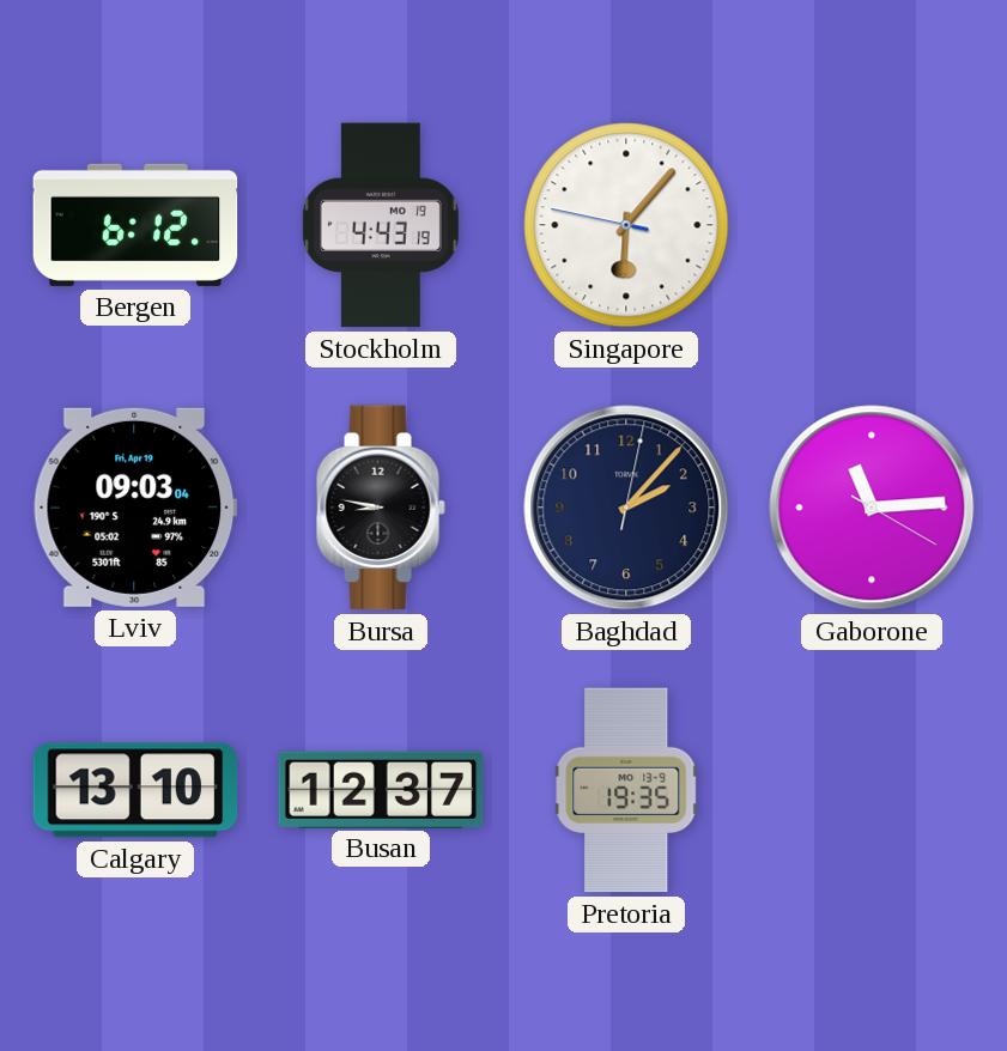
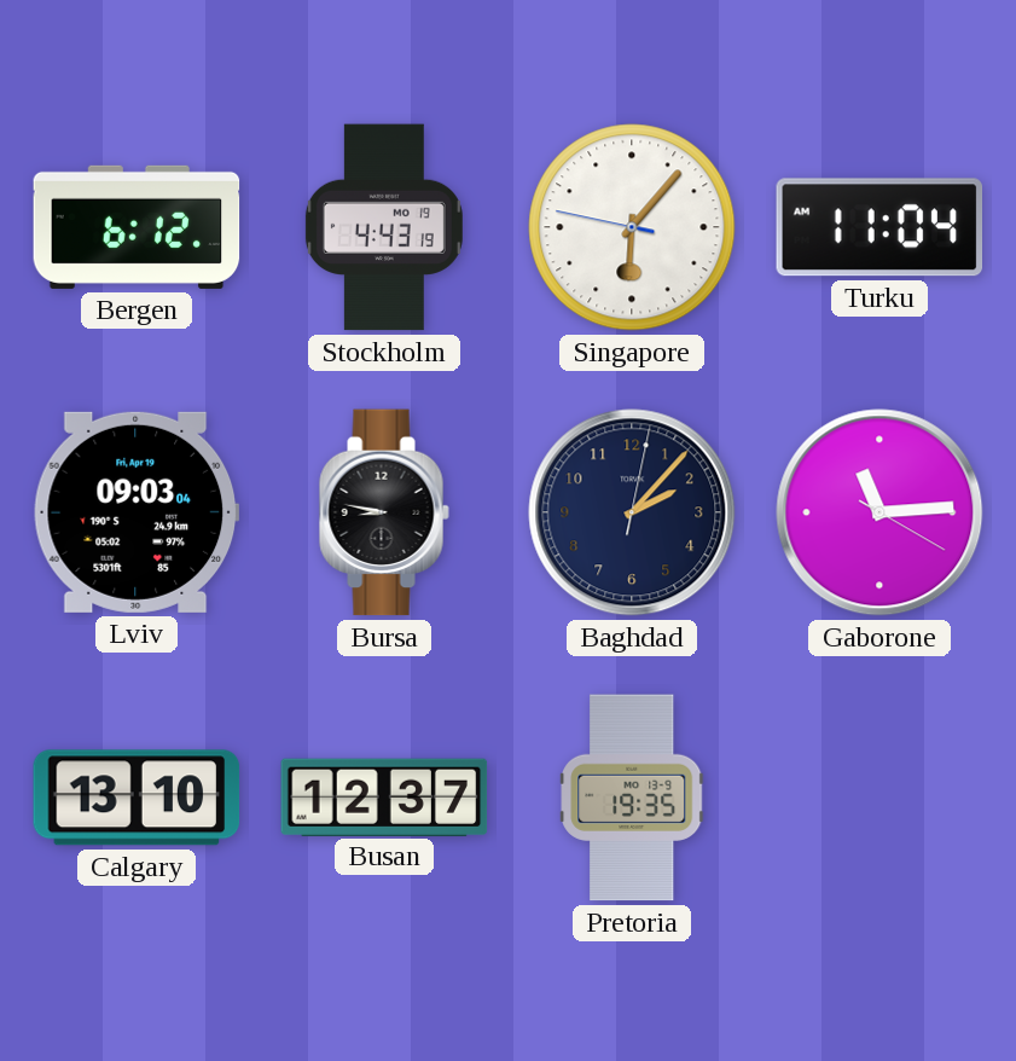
Turku: none -> 11:04 (879, 227)
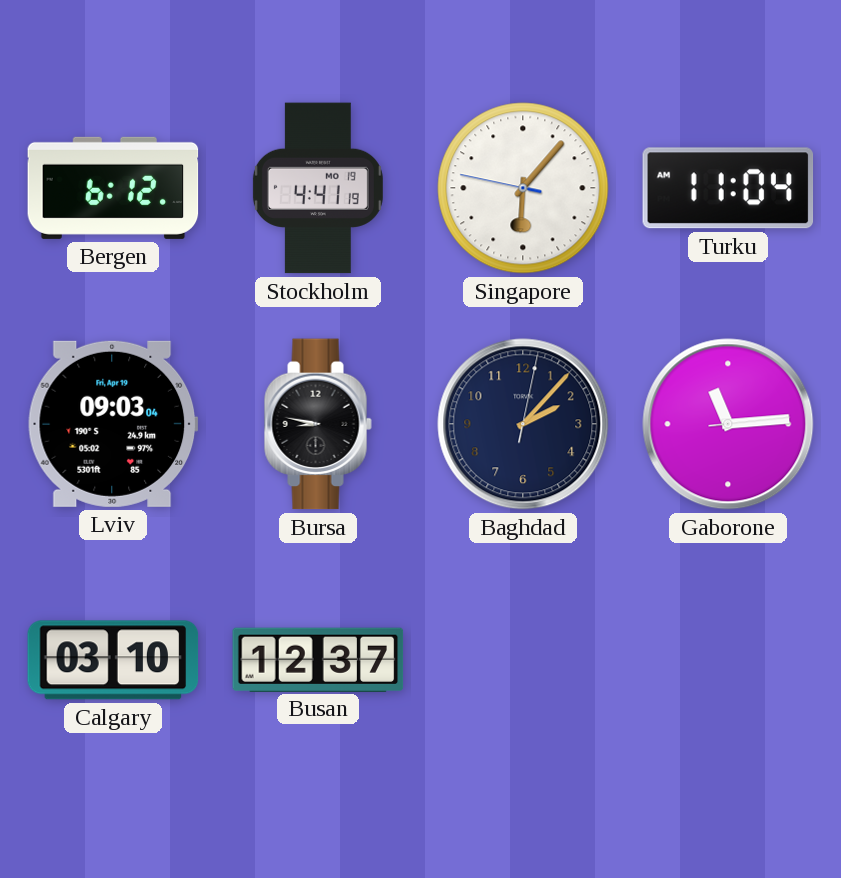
Stockholm: 4:43 -> 4:41 (318, 188)
Gaborone: 11:14:20 -> 11:14:14 (728, 424)
Calgary: 13:10 -> 03:10 (113, 660)
Pretoria: 19:35 -> none (632, 798)
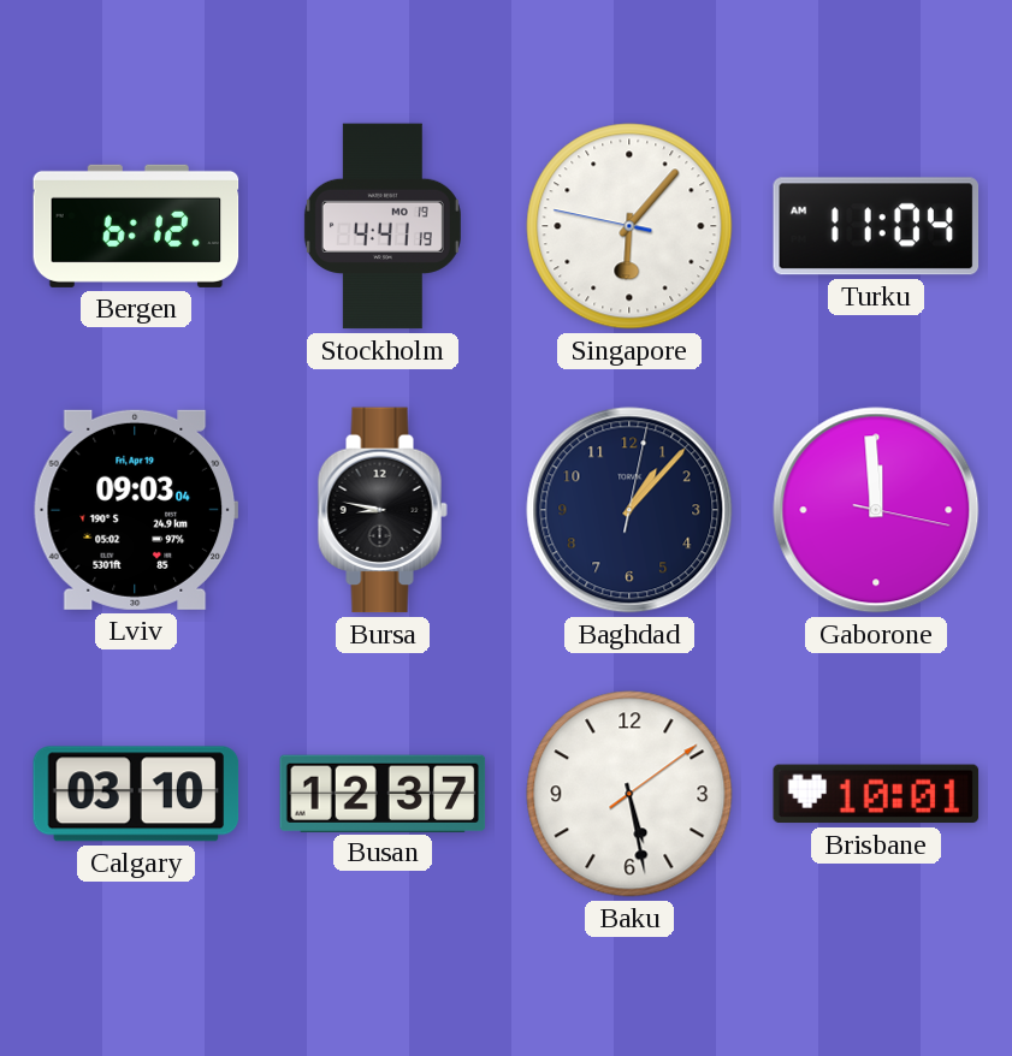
Baghdad: 2:07 -> 1:07 (629, 510)
Gaborone: 11:14 -> 11:59 (876, 510)
Baku: none -> 5:28 (629, 794)
Brisbane: none -> 10:01 (876, 794)
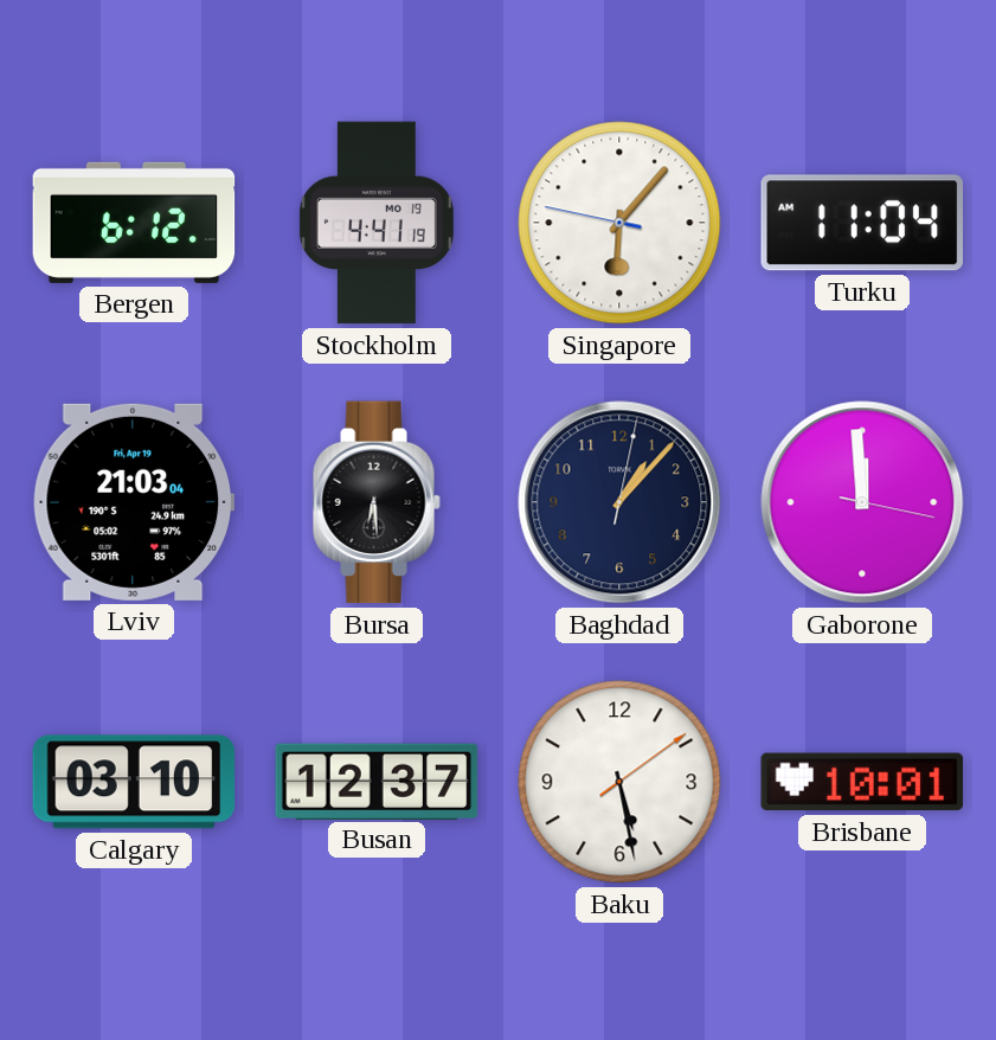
Lviv: 09:03 -> 21:03 (134, 502)
Bursa: 8:47 -> 6:29 (377, 502)
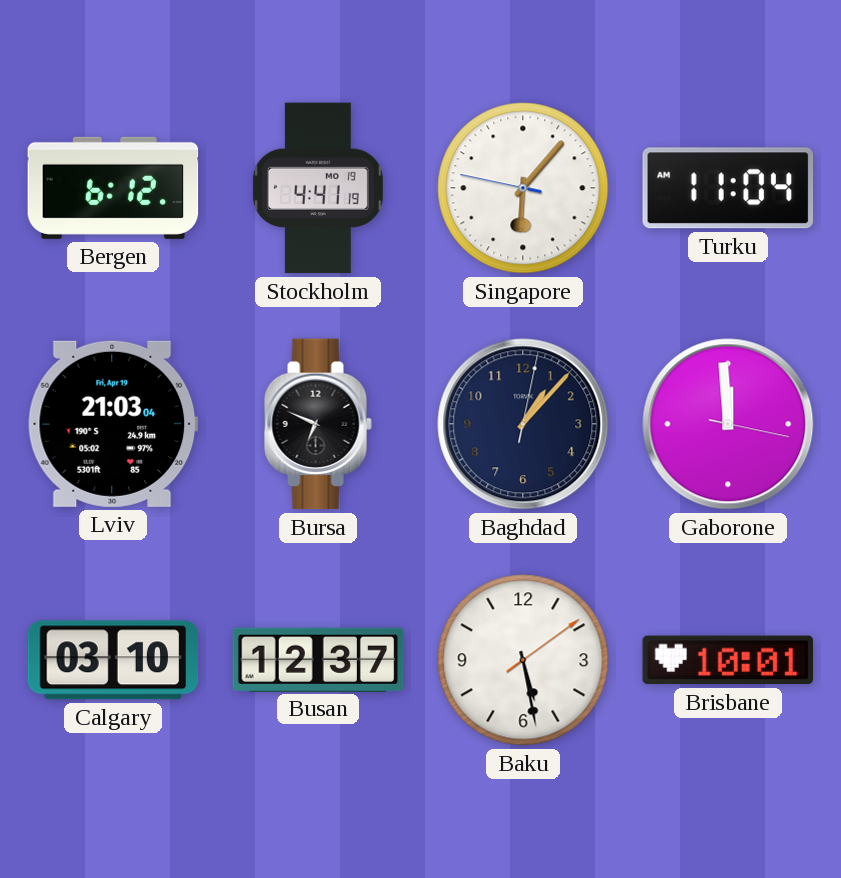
Bursa: 6:29 -> 6:49 (318, 424)
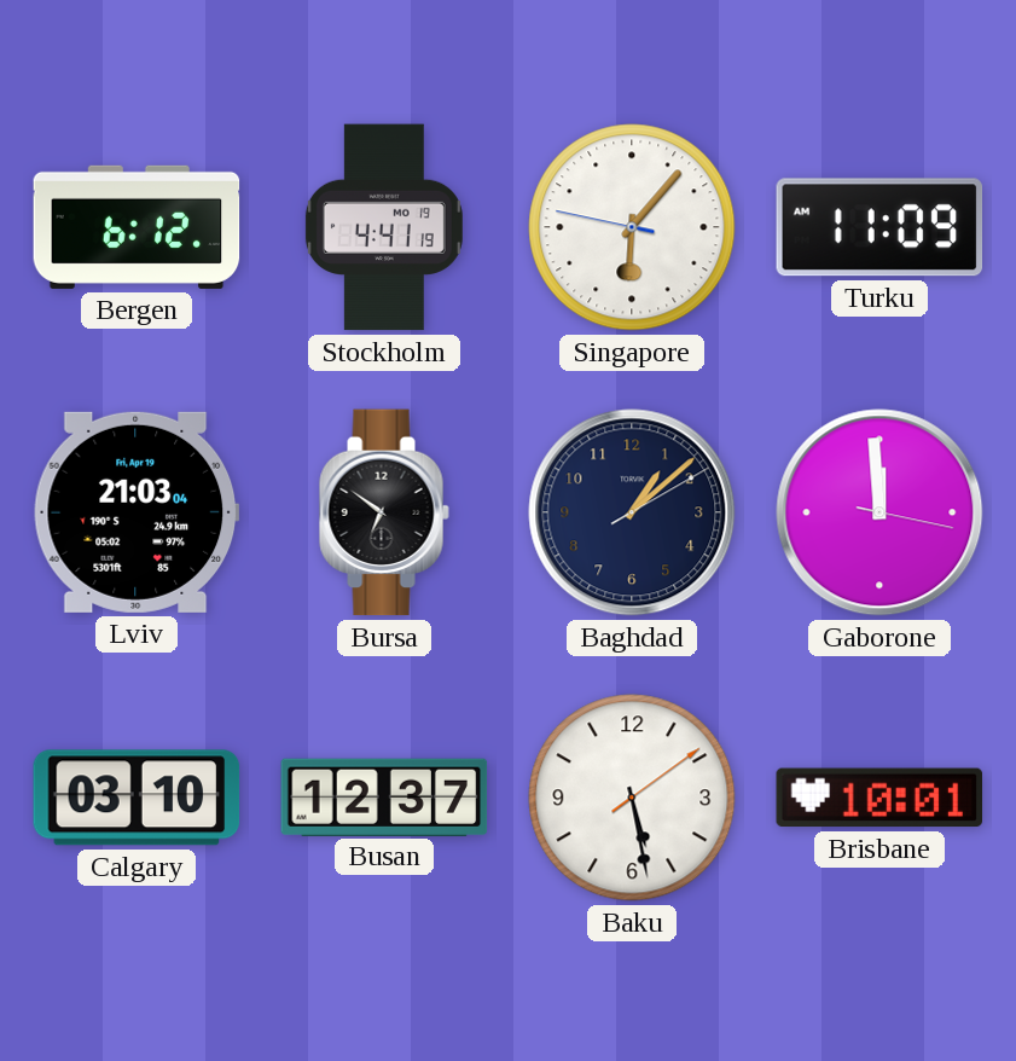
Turku: 11:04 -> 11:09 (879, 227)
Bursa: 6:49 -> 6:51 (384, 512)
Baghdad: 1:07 -> 1:08 (632, 512)
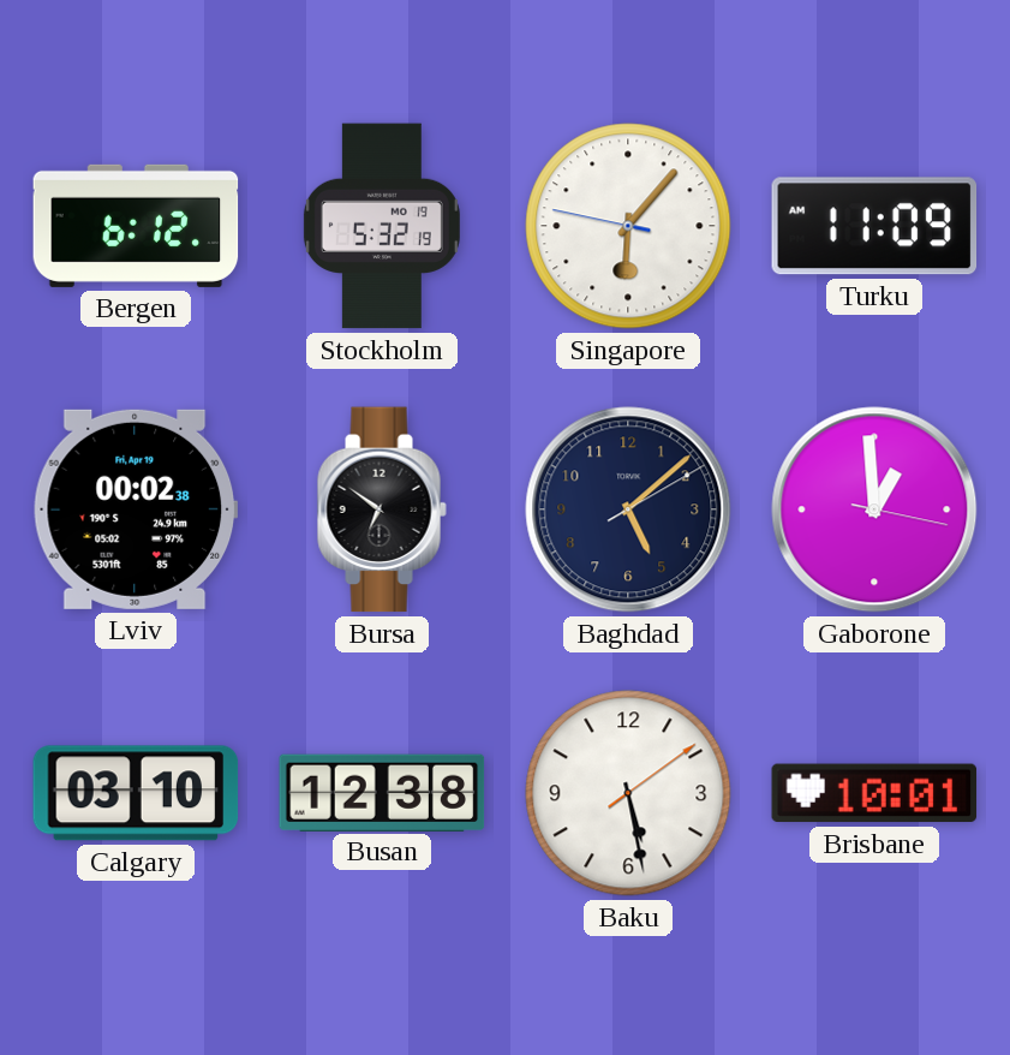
Stockholm: 4:41 -> 5:32 (382, 226)
Lviv: 21:03 -> 00:02 (136, 509)
Baghdad: 1:08 -> 5:08 (628, 509)
Gaborone: 11:59 -> 12:59 (874, 509)
Busan: 12:37 -> 12:38 (382, 792)
